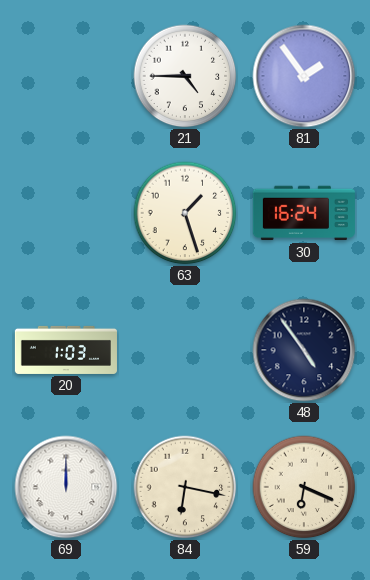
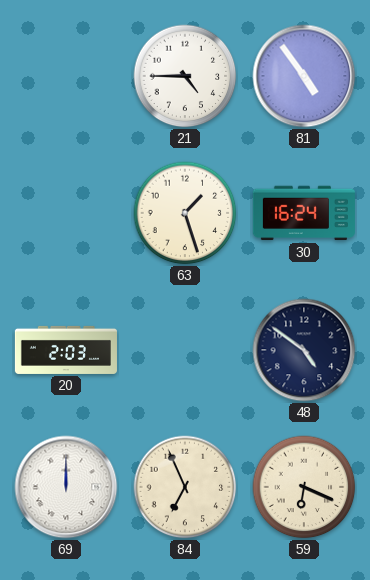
81: 1:54 -> 4:54 (304, 76)
20: 1:03 -> 2:03 (66, 350)
48: 4:54 -> 4:51 (304, 350)
84: 6:17 -> 6:56 (185, 487)
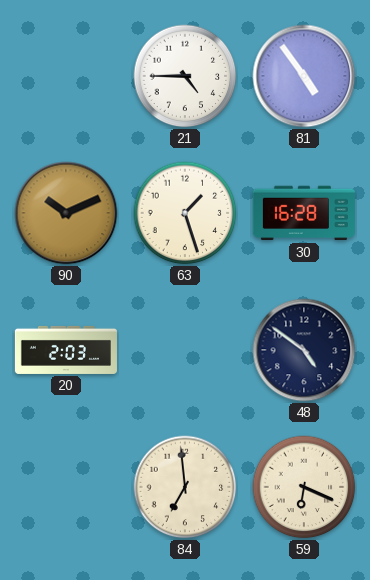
90: none -> 10:11 (66, 213)
30: 16:24 -> 16:28 (304, 213)
69: 12:00 -> none (66, 487)
84: 6:56 -> 6:59 (185, 487)
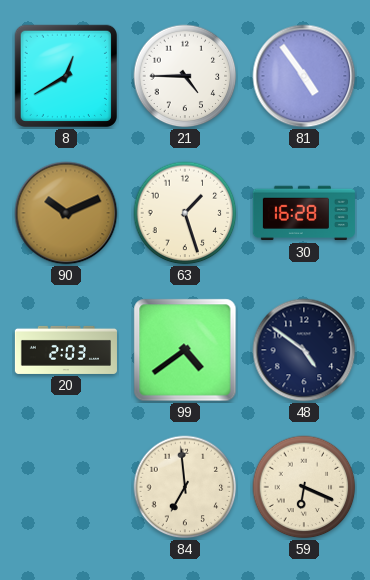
8: none -> 12:40 (66, 76)
99: none -> 4:39 (185, 350)
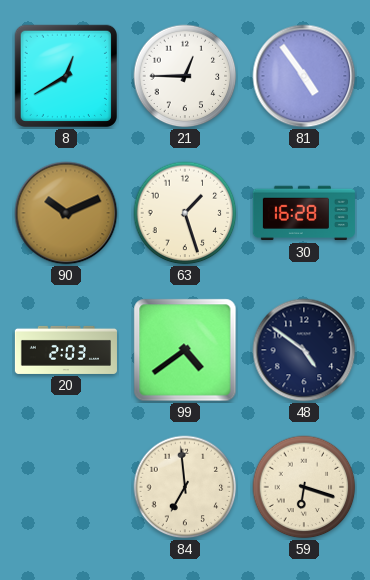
21: 4:45 -> 12:45 (185, 76)
59: 6:19 -> 6:18 (304, 487)
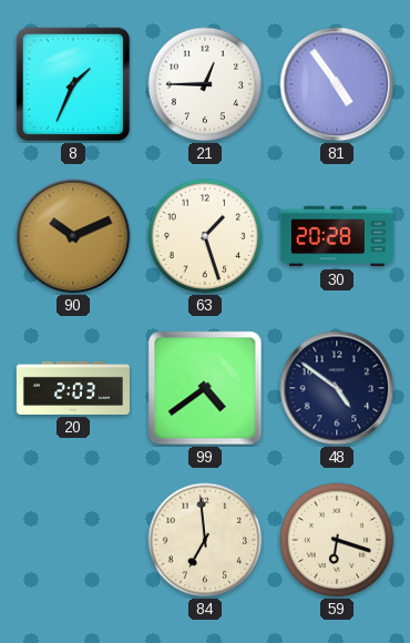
8: 12:40 -> 1:34 (73, 84)
30: 16:28 -> 20:28 (337, 236)
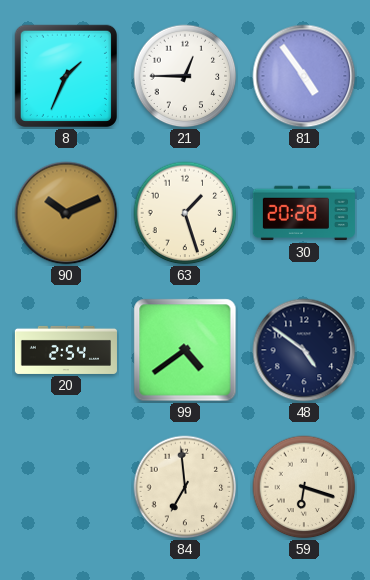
20: 2:03 -> 2:54 (66, 350)
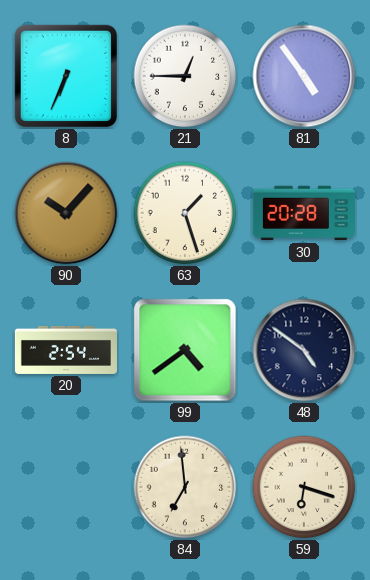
8: 1:34 -> 6:34 (66, 76)
90: 10:11 -> 10:07 (66, 213)
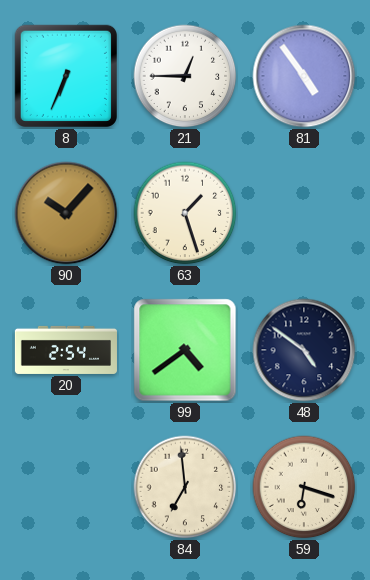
30: 20:28 -> none (304, 213)
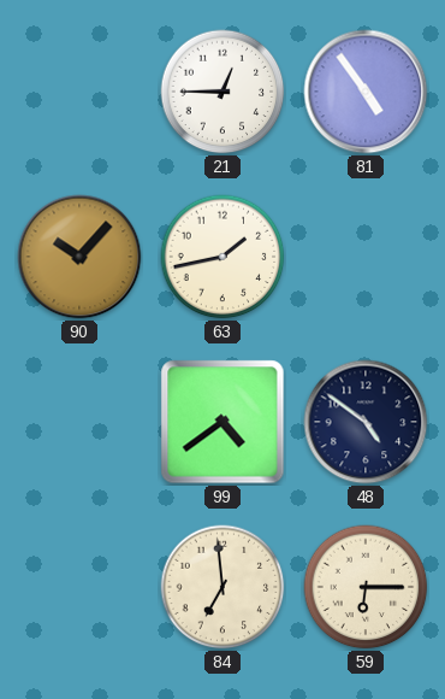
8: 6:34 -> none (66, 76)
63: 1:27 -> 1:43 (222, 257)
20: 2:54 -> none (66, 350)
59: 6:18 -> 6:15 (366, 587)
